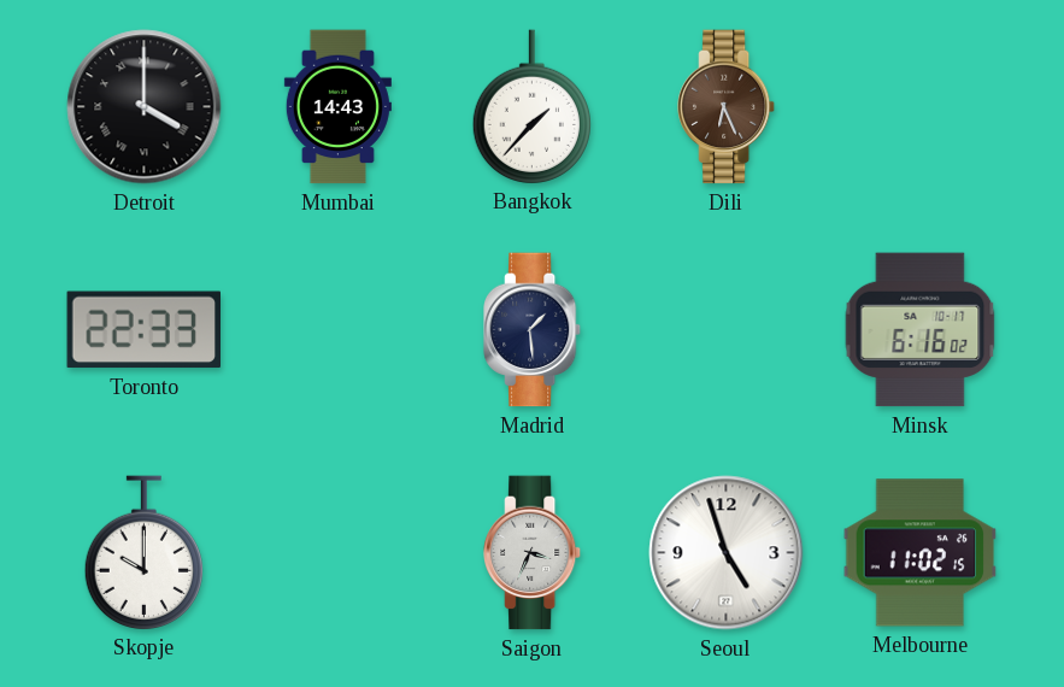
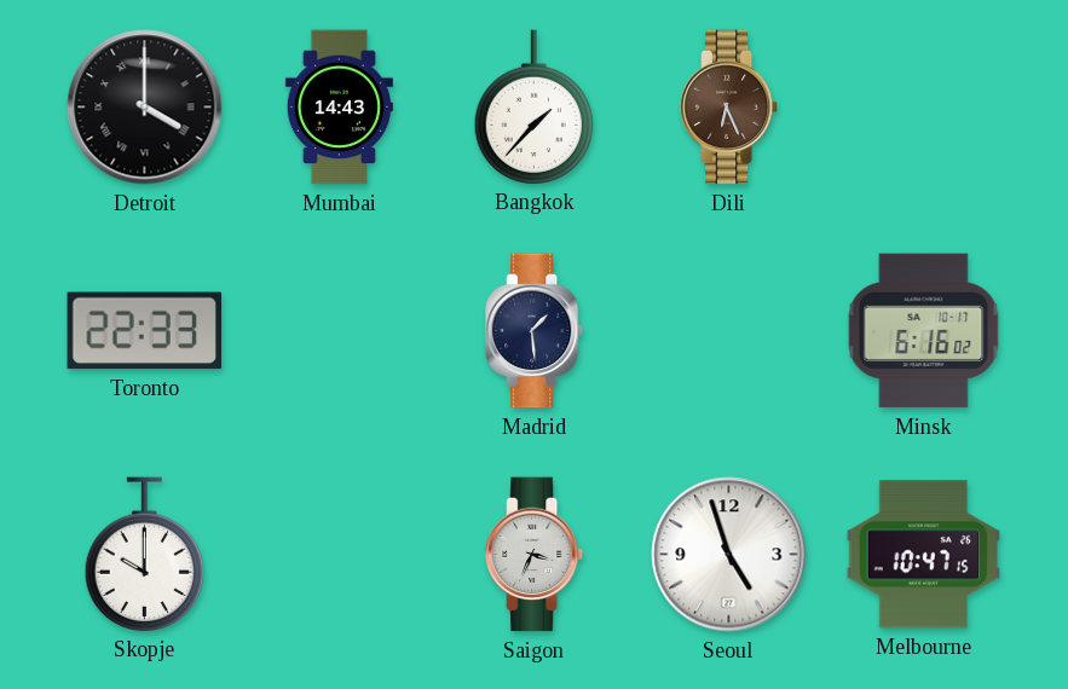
Melbourne: 11:02 -> 10:47 (924, 555)
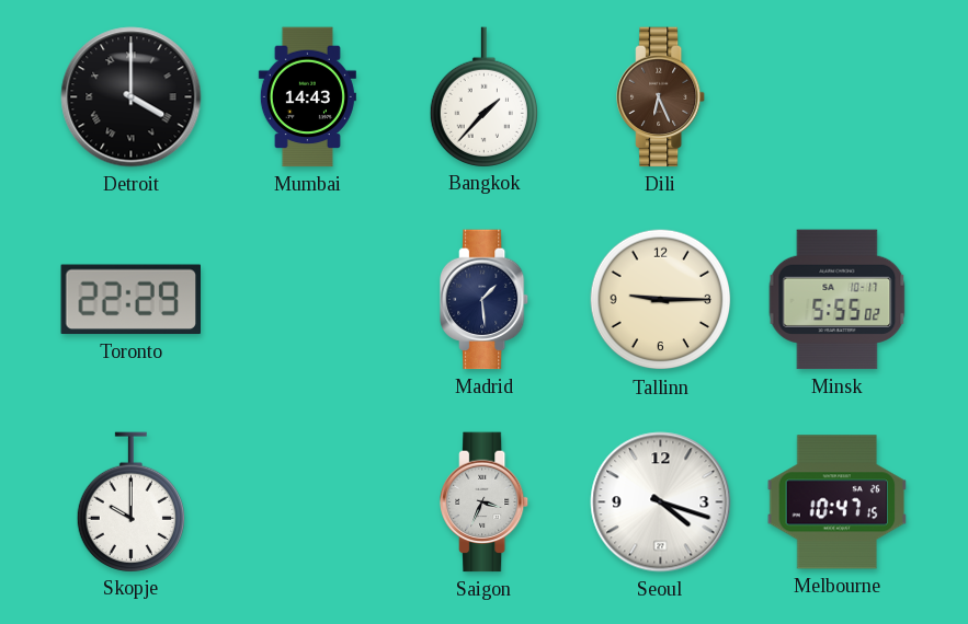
Toronto: 22:33 -> 22:29 (130, 300)
Tallinn: none -> 9:15 (661, 300)
Minsk: 6:16 -> 5:55 (838, 300)
Seoul: 4:57 -> 4:18 (661, 502)
